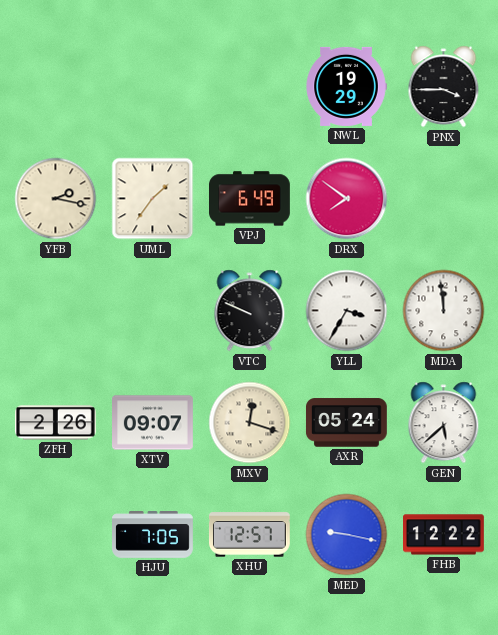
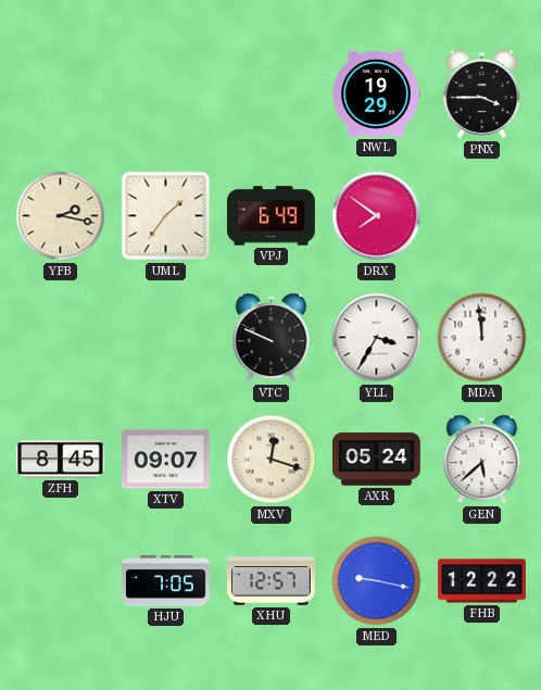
ZFH: 2:26 -> 8:45 (61, 460)
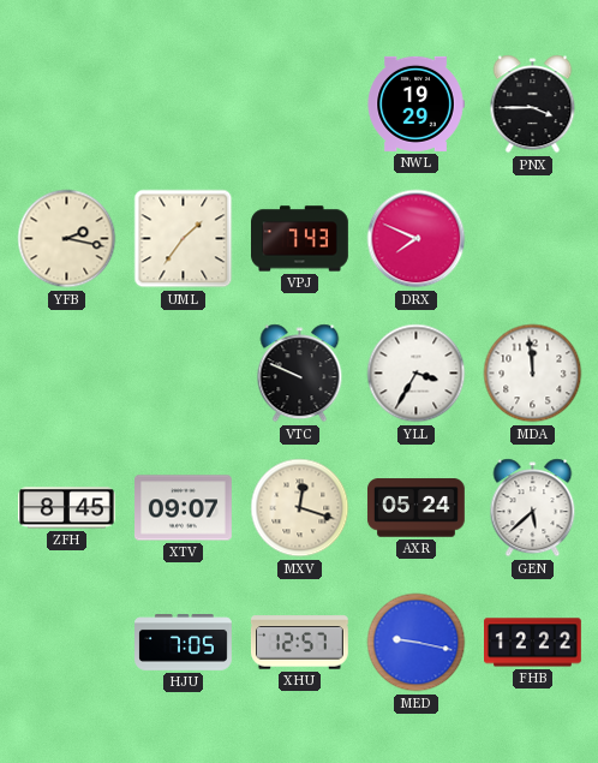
VPJ: 6:49 -> 7:43 (300, 239)
DRX: 7:51 -> 7:49 (417, 239)
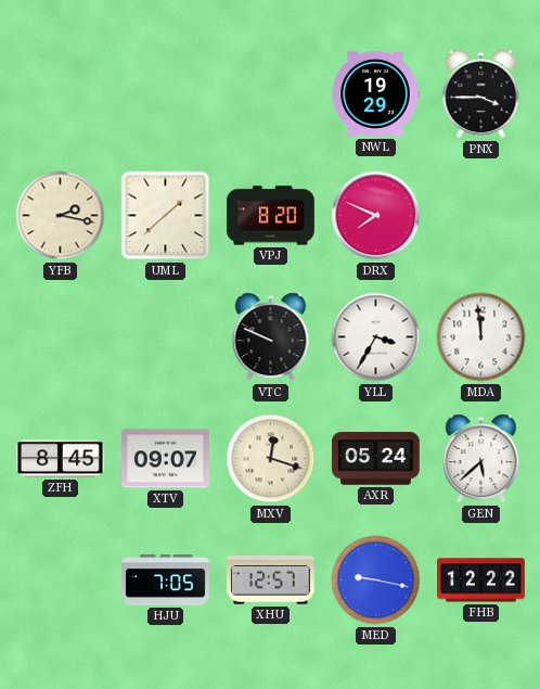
UML: 1:36 -> 1:38 (166, 216)
VPJ: 7:43 -> 8:20 (271, 216)
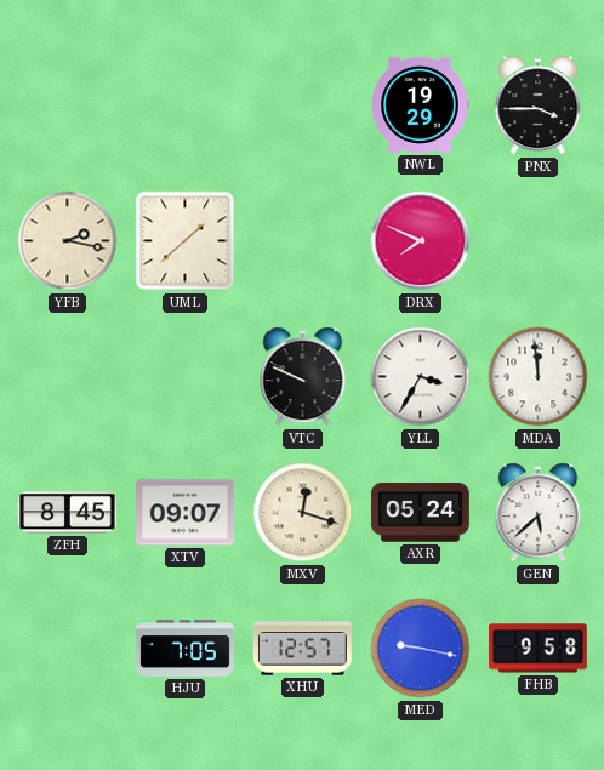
VPJ: 8:20 -> none (271, 216)
FHB: 12:22 -> 9:58 (539, 649)
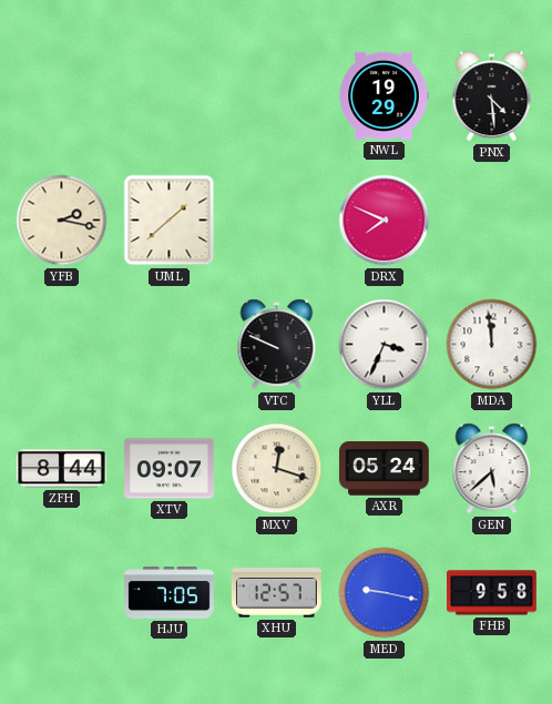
PNX: 3:45 -> 4:29 (492, 96)
YLL: 3:35 -> 3:34 (385, 345)
ZFH: 8:45 -> 8:44 (62, 469)
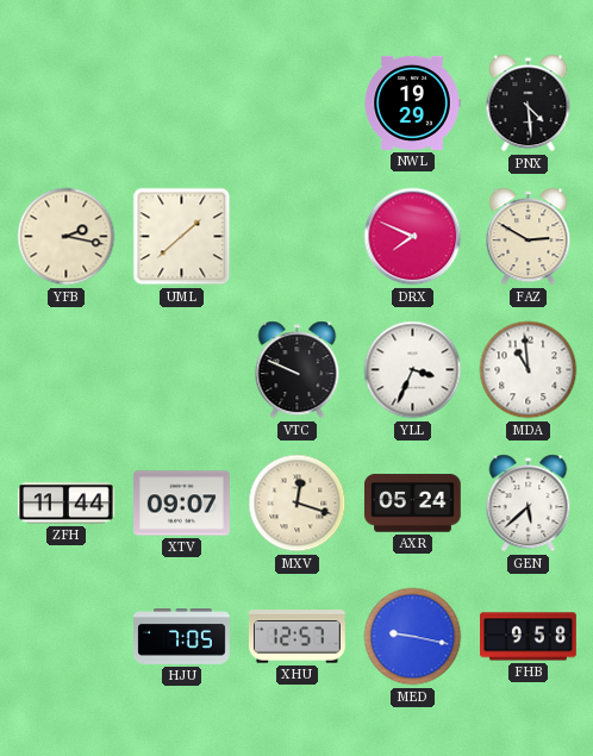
FAZ: none -> 2:50 (529, 237)
MDA: 11:59 -> 10:59 (529, 370)
ZFH: 8:44 -> 11:44 (67, 504)
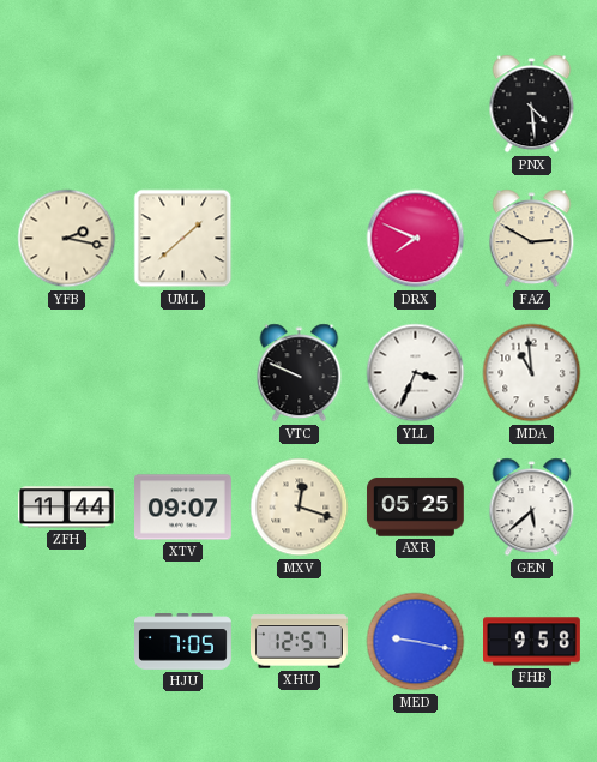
NWL: 19:29 -> none (412, 102)
AXR: 05:24 -> 05:25 (415, 508)
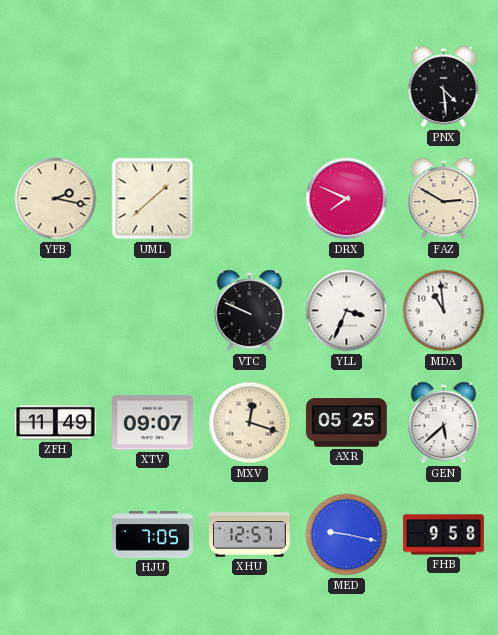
ZFH: 11:44 -> 11:49 (56, 423)
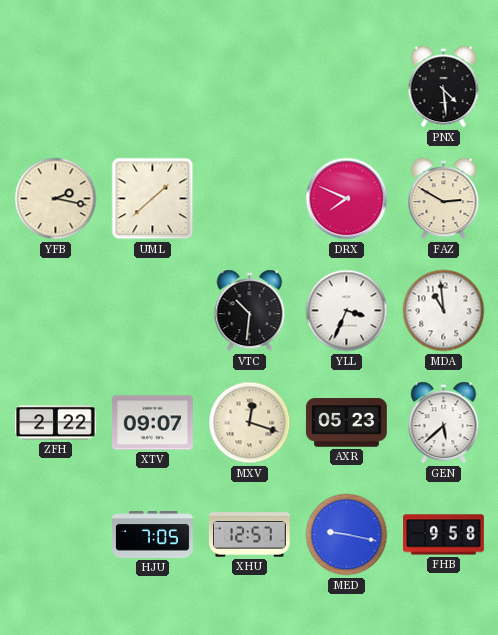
VTC: 9:49 -> 10:31 (250, 311)
ZFH: 11:49 -> 2:22 (56, 423)
AXR: 05:25 -> 05:23 (346, 423)
